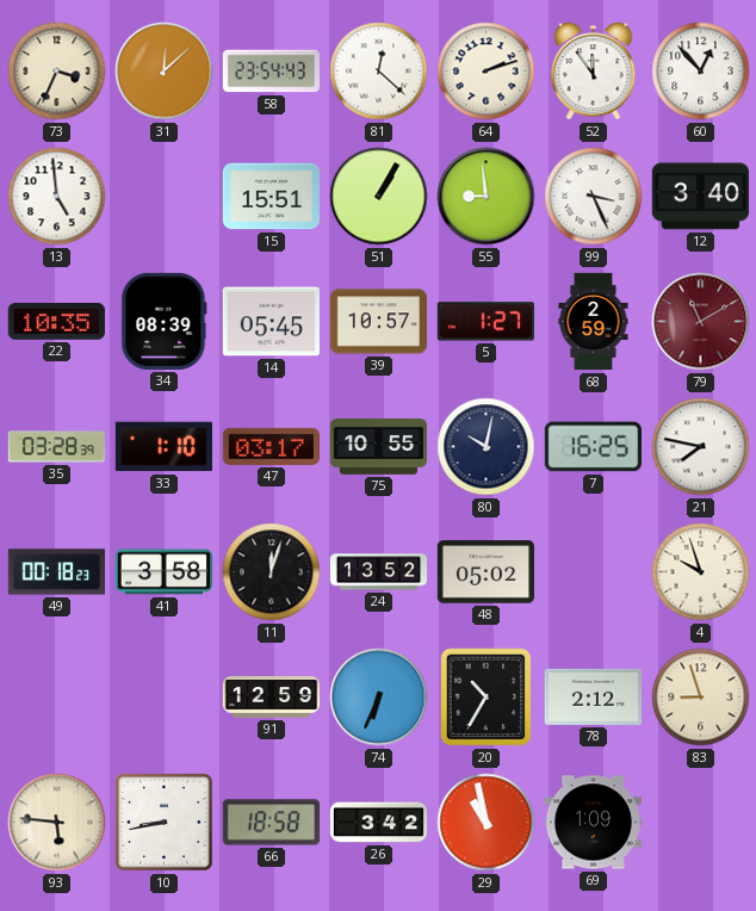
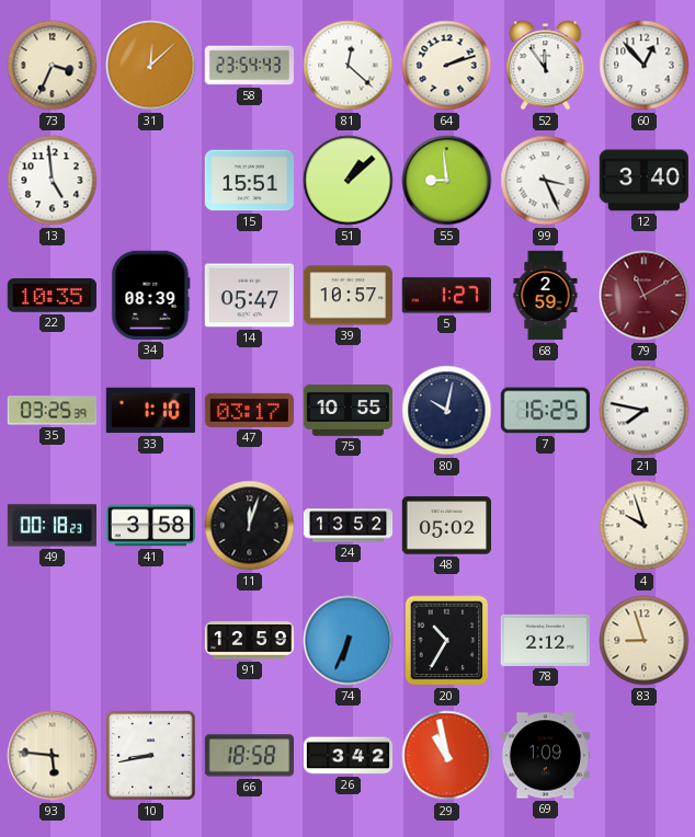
51: 1:05 -> 1:08 (349, 181)
14: 05:45 -> 05:47 (249, 296)
35: 03:28 -> 03:25 (52, 411)
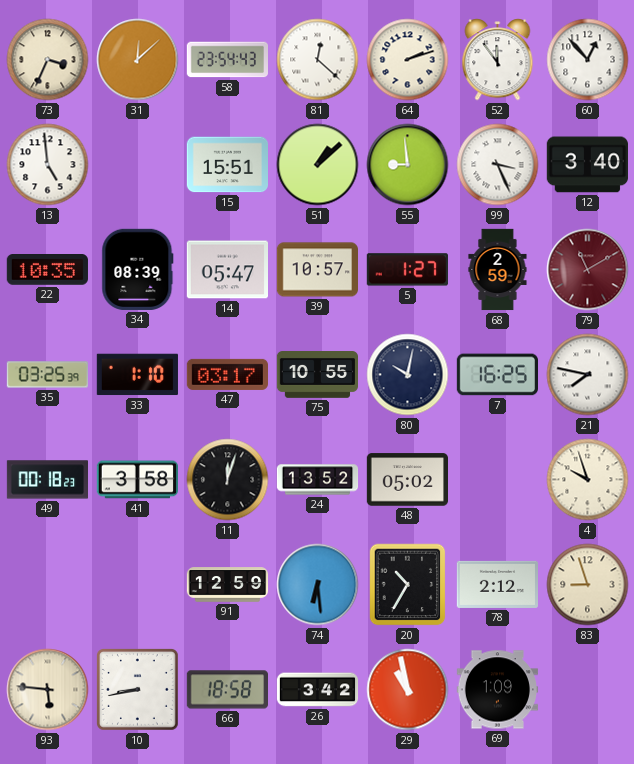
74: 6:34 -> 6:29 (318, 585)
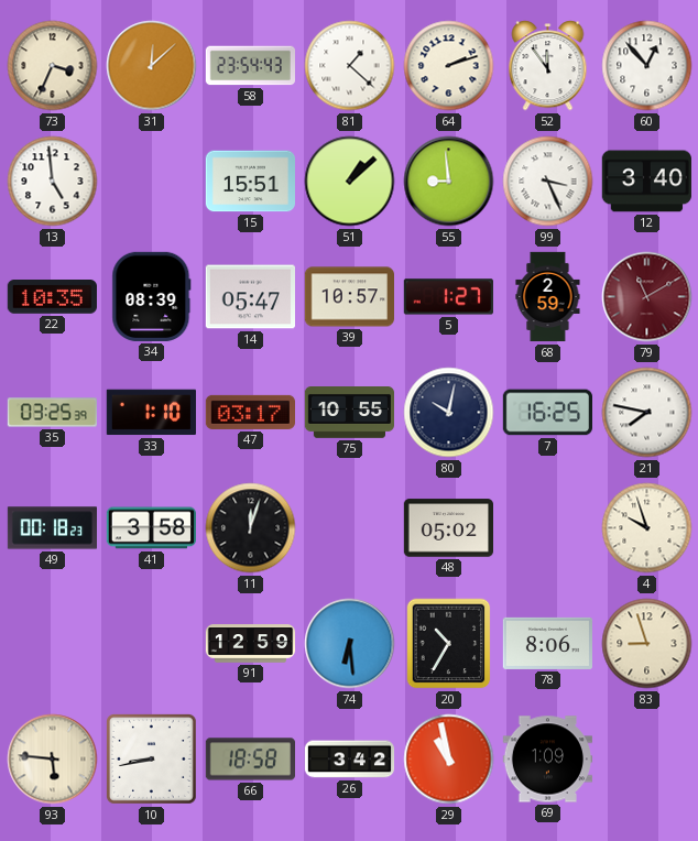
81: 12:22 -> 1:22 (350, 66)
24: 13:52 -> none (318, 480)
78: 2:12 -> 8:06 (547, 643)
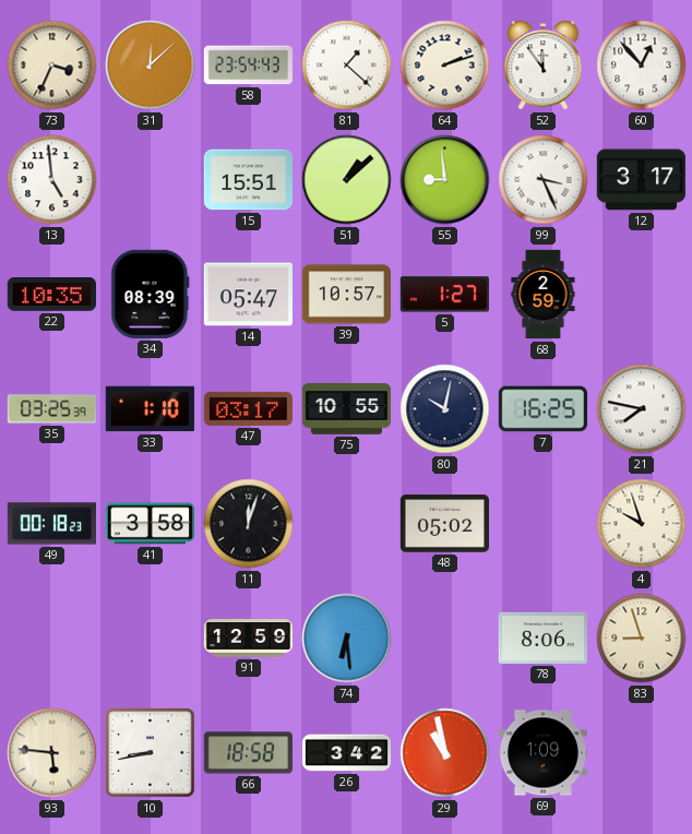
12: 3:40 -> 3:17 (641, 180)
79: 11:10 -> none (647, 297)
20: 10:35 -> none (449, 644)
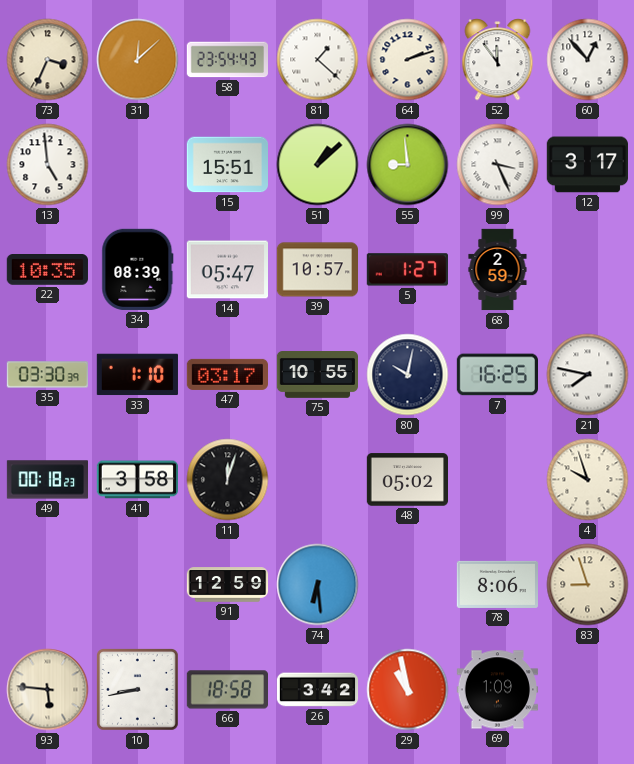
35: 03:25 -> 03:30 (47, 375)
